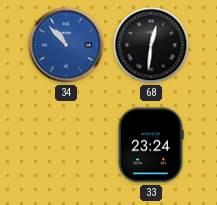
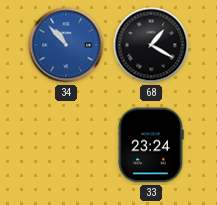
68: 12:31 -> 1:20 (151, 45)
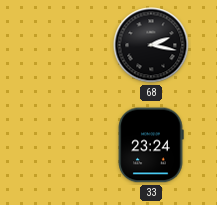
34: 10:53 -> none (66, 45)
68: 1:20 -> 2:17 (151, 45)
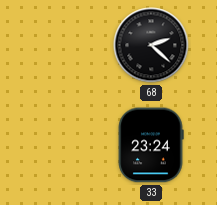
68: 2:17 -> 2:22 (151, 45)
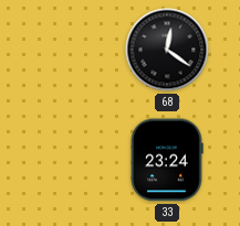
68: 2:22 -> 12:21 (167, 50)
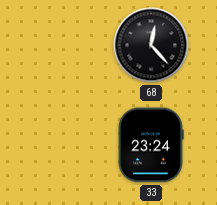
68: 12:21 -> 12:23 (151, 45)
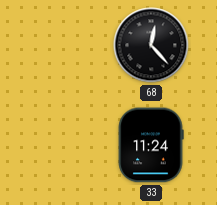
33: 23:24 -> 11:24 (151, 145)
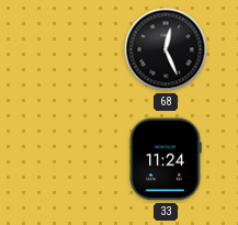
68: 12:23 -> 12:26 (166, 49)
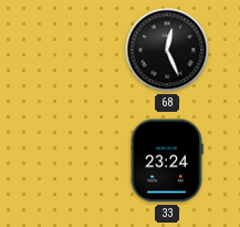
33: 11:24 -> 23:24 (167, 161)
